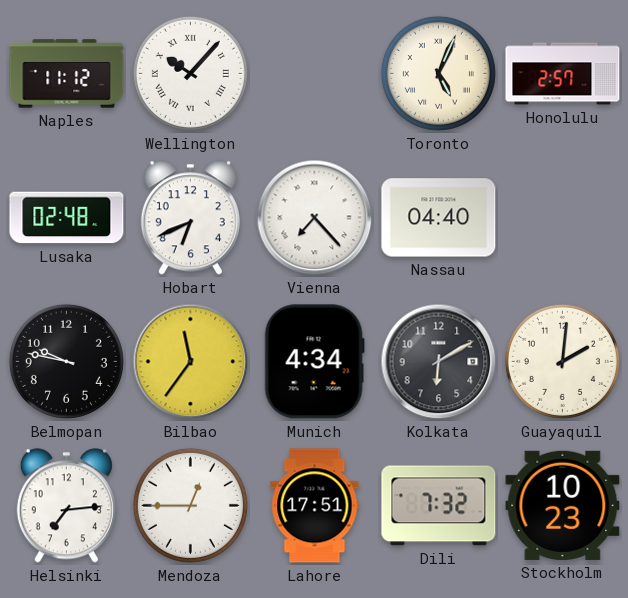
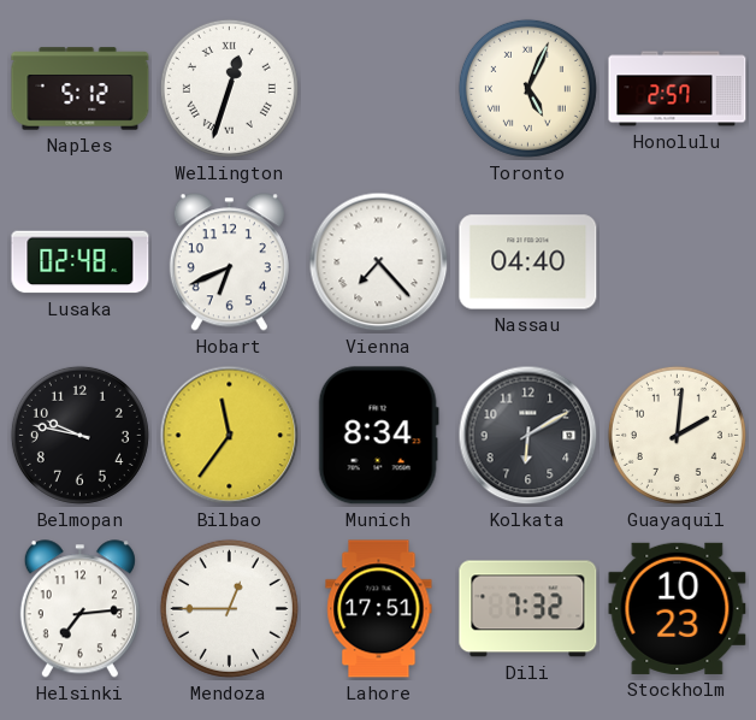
Naples: 11:12 -> 5:12 (81, 89)
Wellington: 10:07 -> 12:33 (229, 88)
Munich: 4:34 -> 8:34 (378, 436)
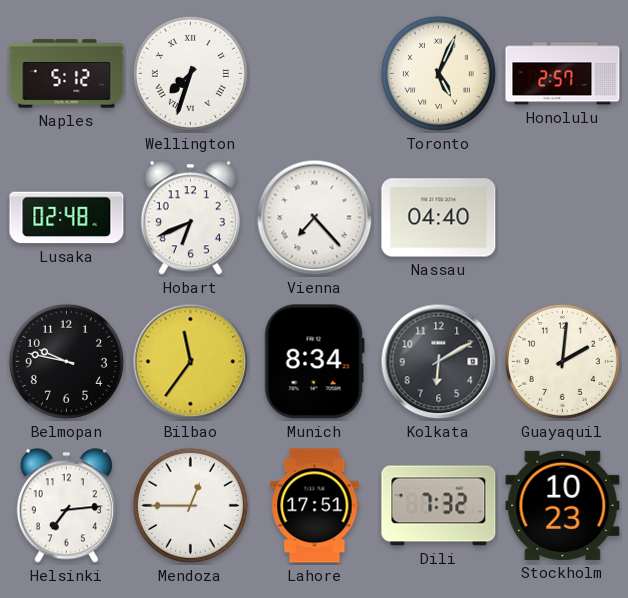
Wellington: 12:33 -> 7:33 (190, 73)
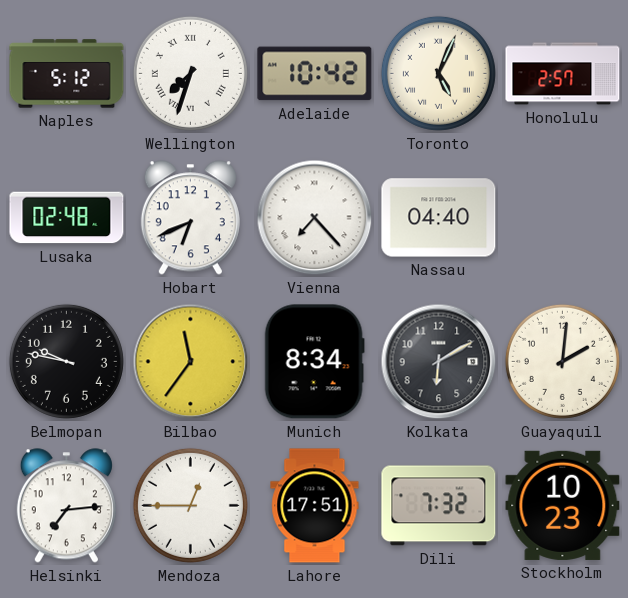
Adelaide: none -> 10:42 (315, 74)
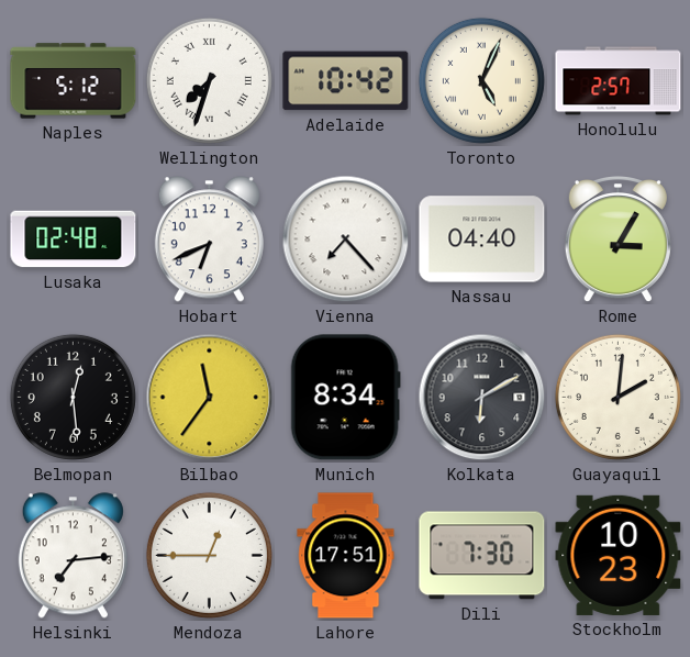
Rome: none -> 3:05 (617, 240)
Belmopan: 9:47 -> 12:29 (73, 397)
Dili: 7:32 -> 7:30 (482, 556)
